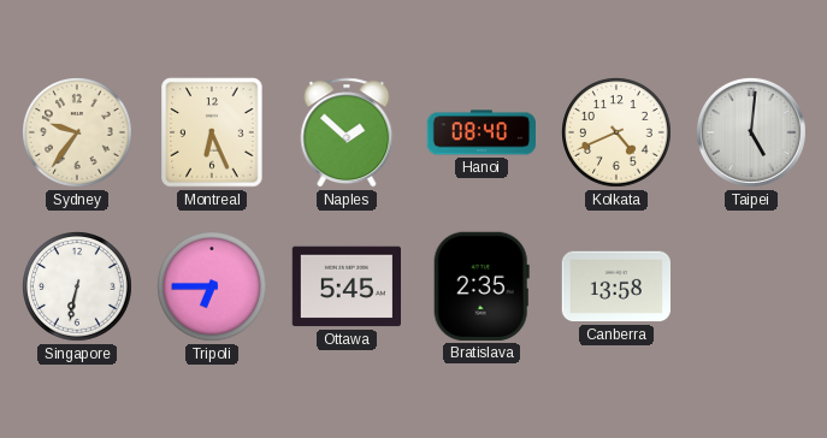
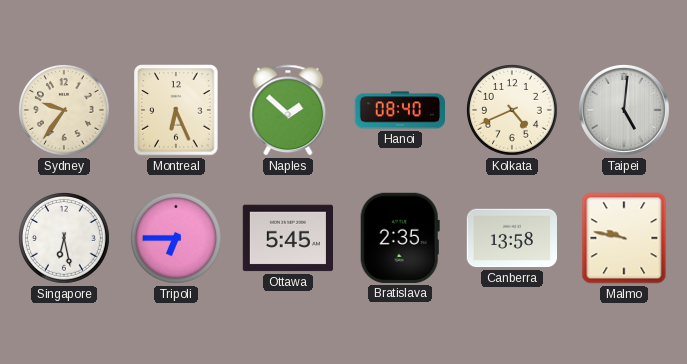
Singapore: 6:32 -> 6:28 (65, 239)
Malmo: none -> 9:47 (624, 238)
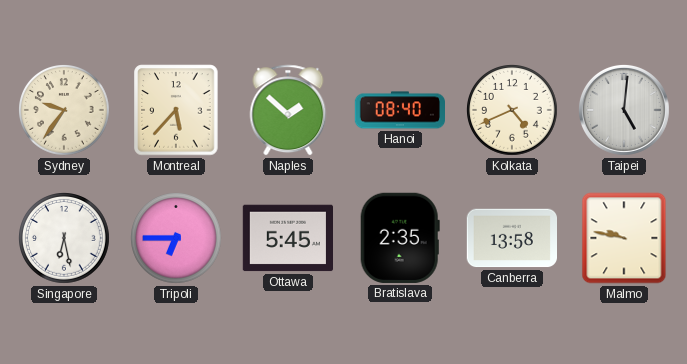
Montreal: 6:26 -> 5:37 (176, 110)
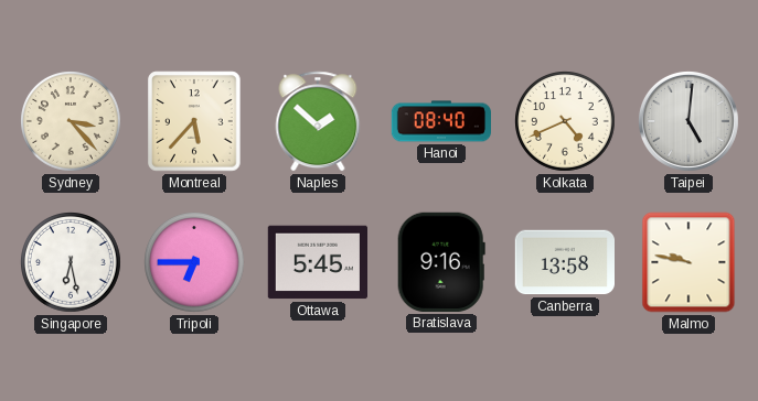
Sydney: 9:36 -> 3:23 (72, 122)
Bratislava: 2:35 -> 9:16 (441, 262)
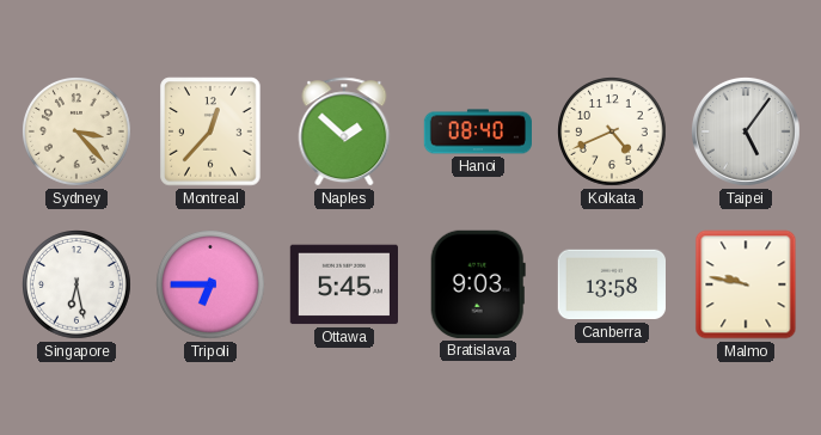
Montreal: 5:37 -> 12:37 (210, 131)
Taipei: 5:01 -> 5:06 (746, 131)
Bratislava: 9:16 -> 9:03 (478, 284)
